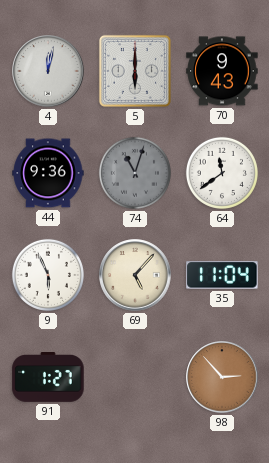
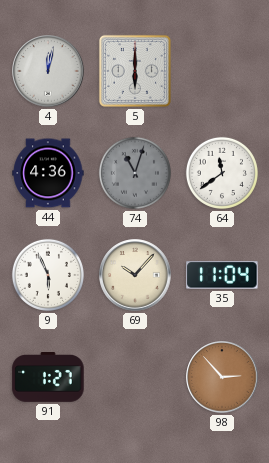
70: 9:43 -> none (222, 71)
44: 9:36 -> 4:36 (48, 173)
69: 5:07 -> 10:07 (135, 275)
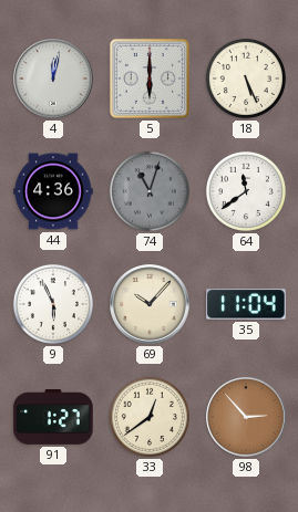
18: none -> 5:26 (246, 79)
33: none -> 12:39 (150, 417)
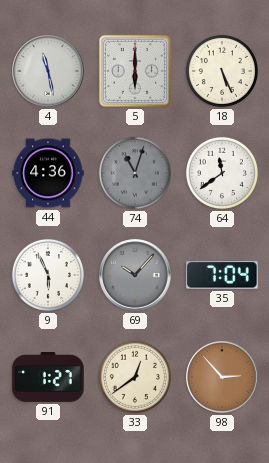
4: 12:02 -> 11:28 (48, 71)
69 dial: cream -> grey (135, 275)
35: 11:04 -> 7:04 (222, 275)
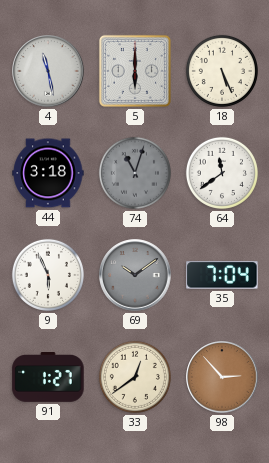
44: 4:36 -> 3:18 (48, 173)
69: 10:07 -> 10:09 (135, 275)
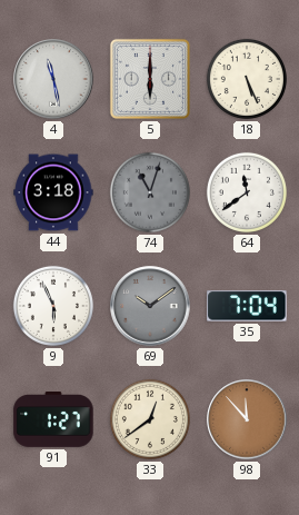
98: 2:53 -> 11:53 (247, 419)
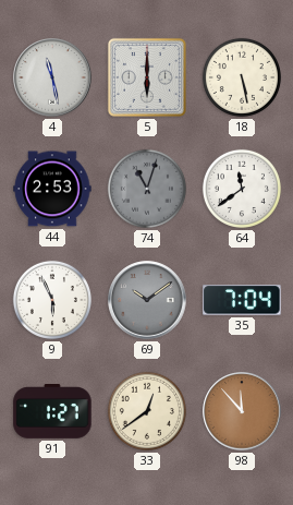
18: 5:26 -> 5:28 (242, 77)
44: 3:18 -> 2:53 (52, 189)
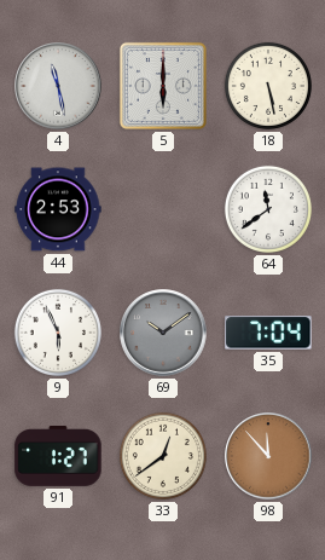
74: 11:03 -> none (147, 189)
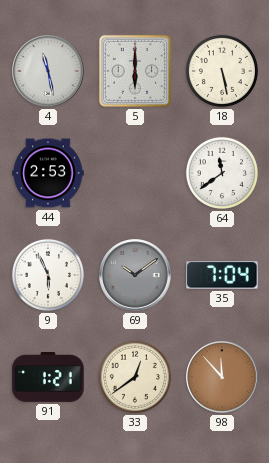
91: 1:27 -> 1:21 (48, 378)
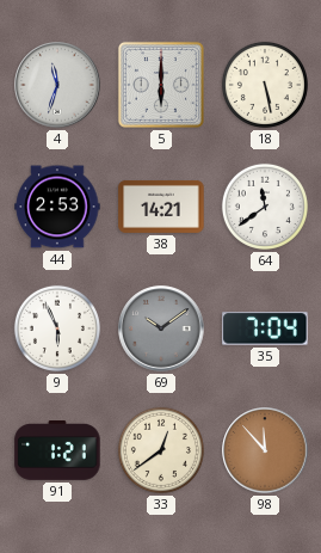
4: 11:28 -> 11:33 (57, 85)
38: none -> 14:21 (161, 207)
